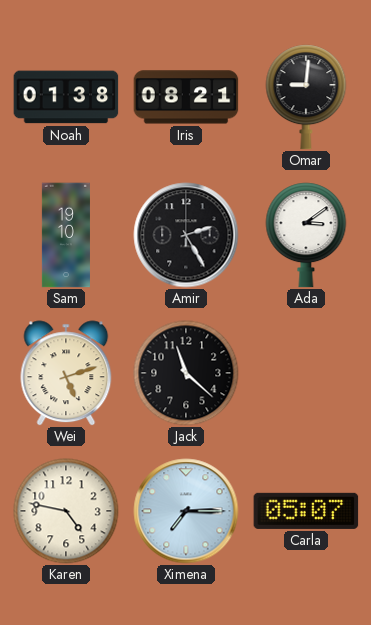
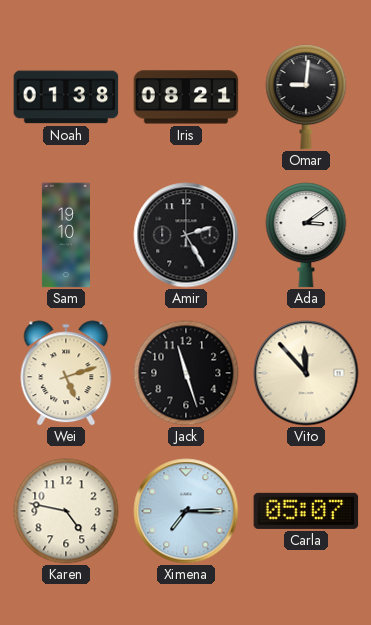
Jack: 11:22 -> 11:27 (186, 373)
Vito: none -> 11:53 (306, 373)
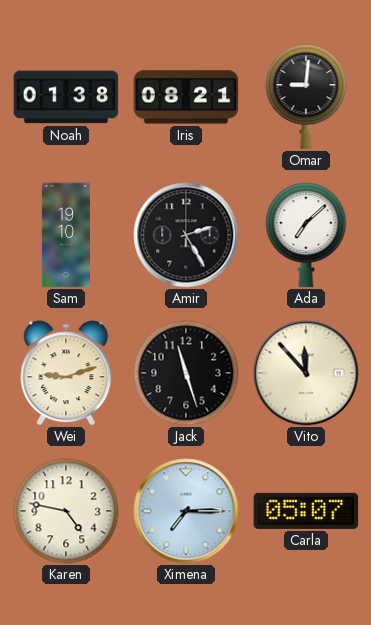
Ada: 3:09 -> 7:08 (306, 235)
Wei: 5:12 -> 9:12 (66, 373)
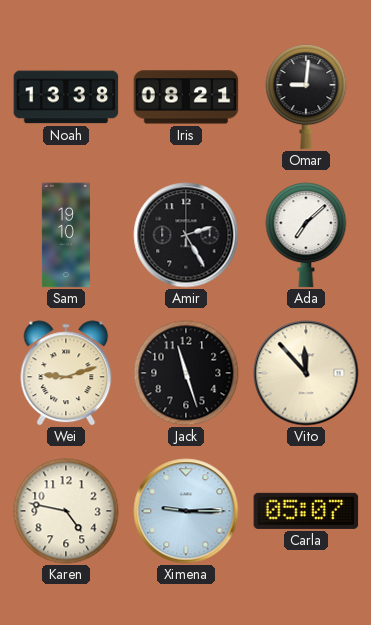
Noah: 01:38 -> 13:38 (66, 97)
Ximena: 7:15 -> 9:15 (186, 511)
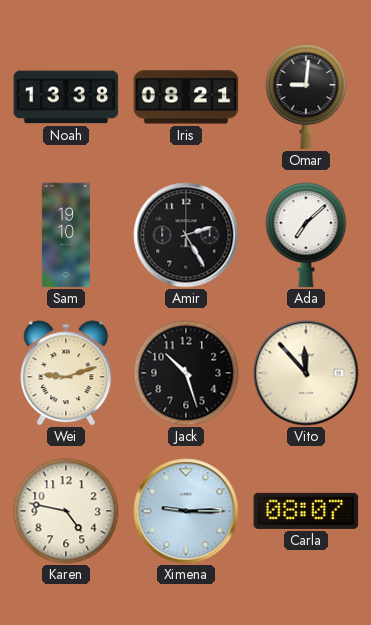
Jack: 11:27 -> 10:27 (186, 373)
Carla: 05:07 -> 08:07 (306, 511)
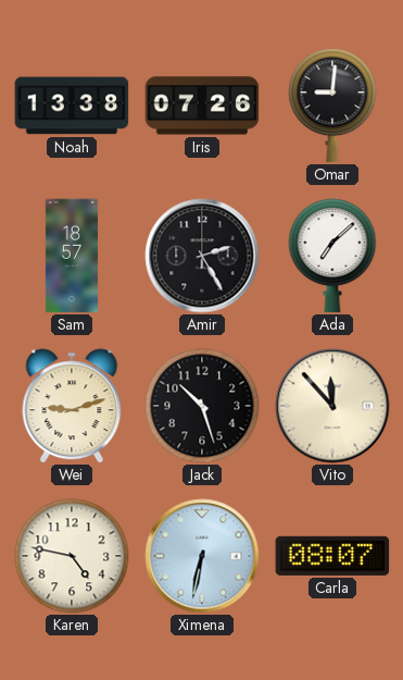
Iris: 08:21 -> 07:26 (202, 106)
Sam: 19:10 -> 18:57 (72, 256)
Ximena: 9:15 -> 6:32 (202, 556)
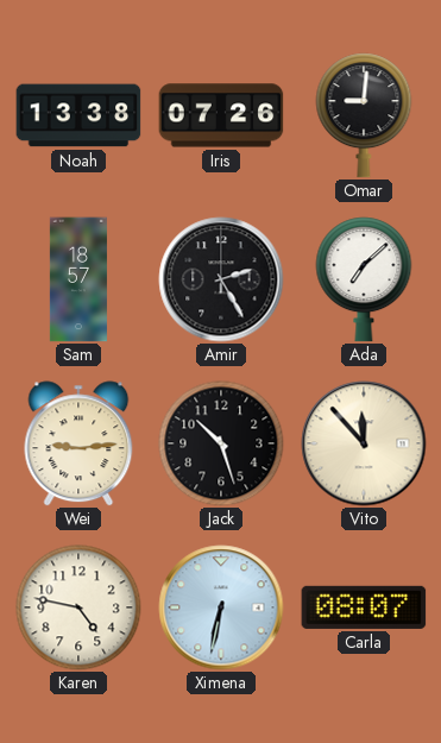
Wei: 9:12 -> 9:14 (78, 443)
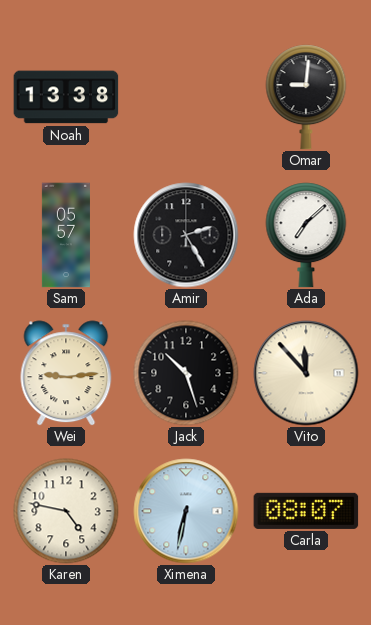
Iris: 07:26 -> none (221, 115)
Sam: 18:57 -> 05:57 (66, 235)
